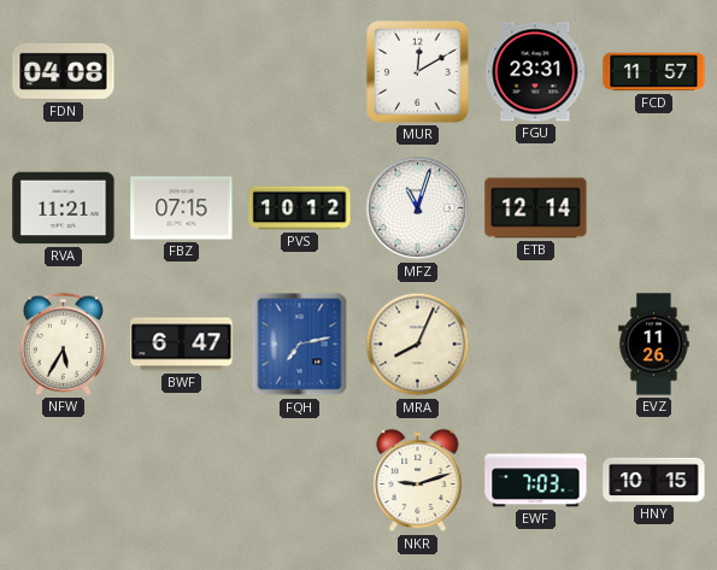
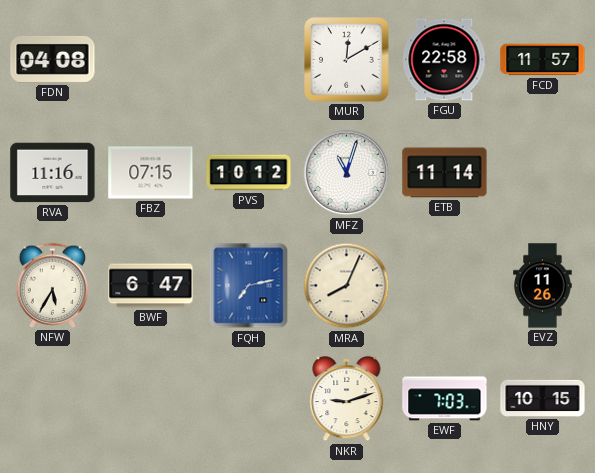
FGU: 23:31 -> 22:58 (444, 60)
RVA: 11:21 -> 11:16 (53, 173)
ETB: 12:14 -> 11:14 (445, 173)
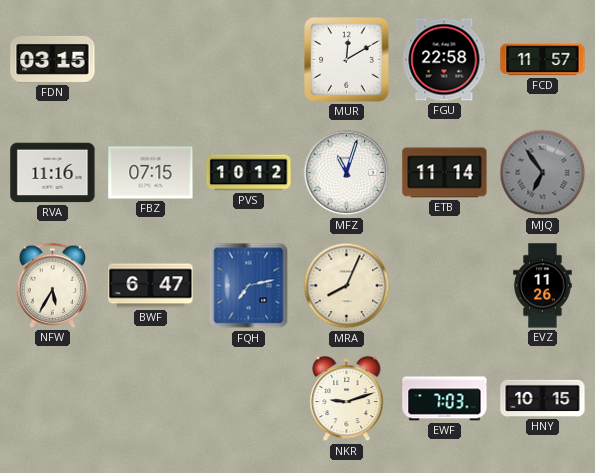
FDN: 04:08 -> 03:15 (53, 59)
MJQ: none -> 6:54 (543, 173)
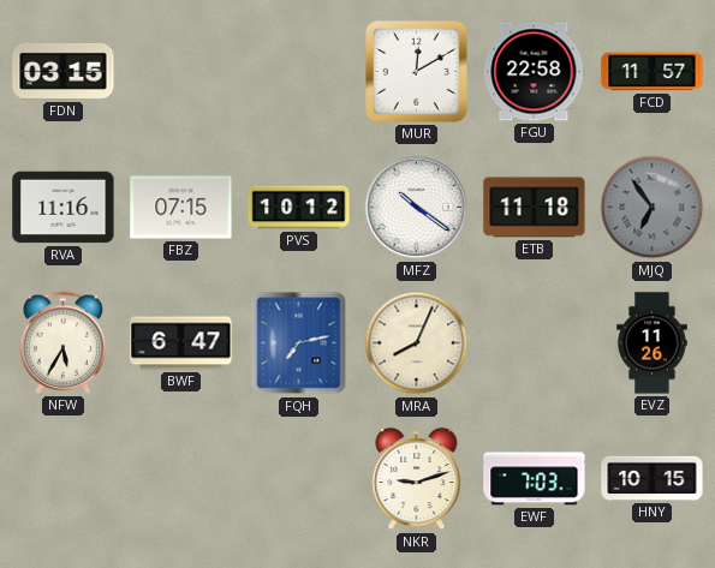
MFZ: 11:03 -> 10:21 (417, 208)
ETB: 11:14 -> 11:18 (535, 208)
